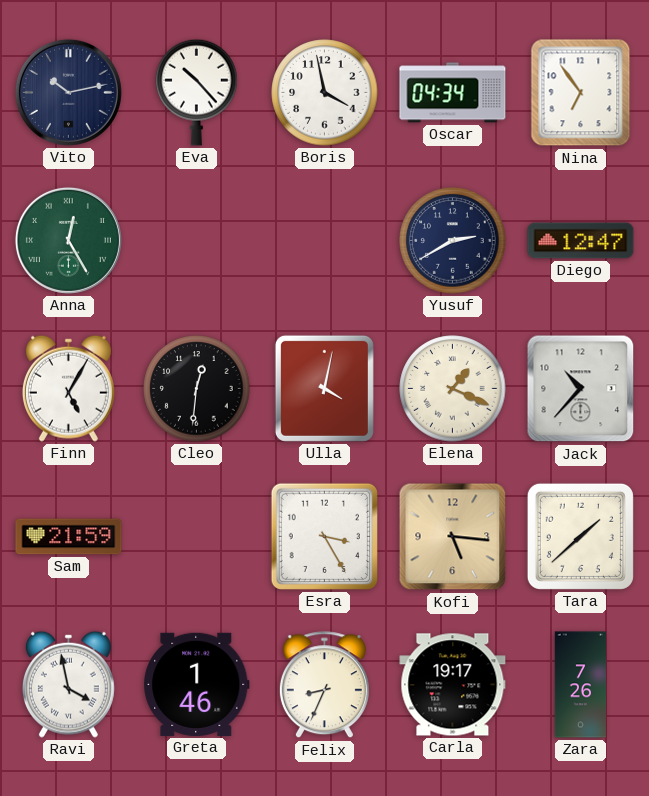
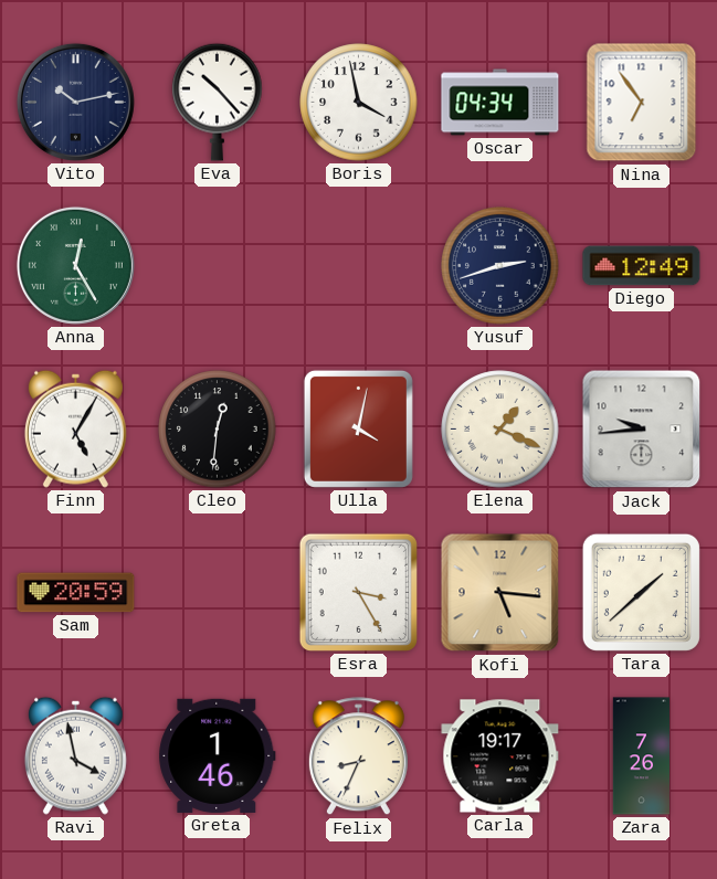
Yusuf: 2:40 -> 2:42 (500, 266)
Diego: 12:47 -> 12:49 (642, 266)
Jack: 10:37 -> 9:44 (642, 430)
Sam: 21:59 -> 20:59 (76, 593)
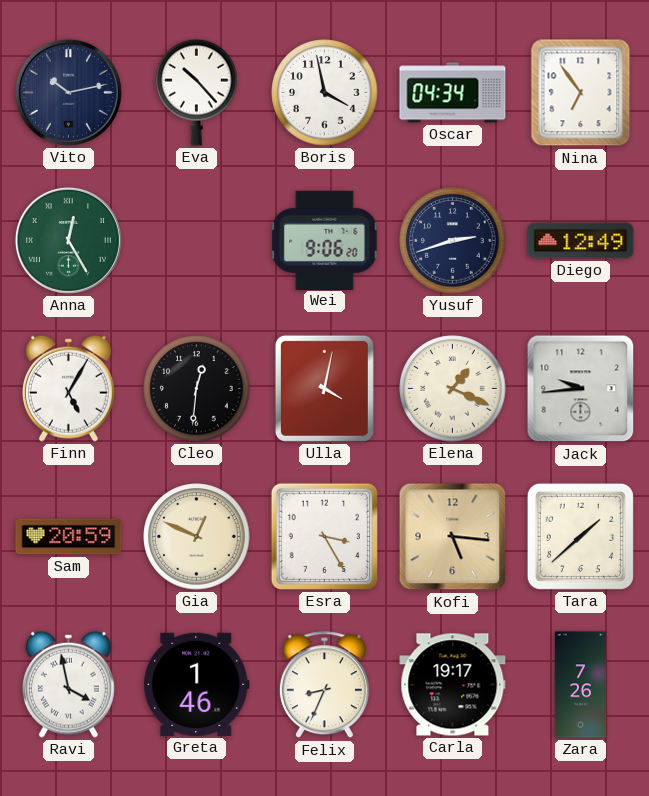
Wei: none -> 9:06 (325, 240)
Gia: none -> 12:49 (197, 537)
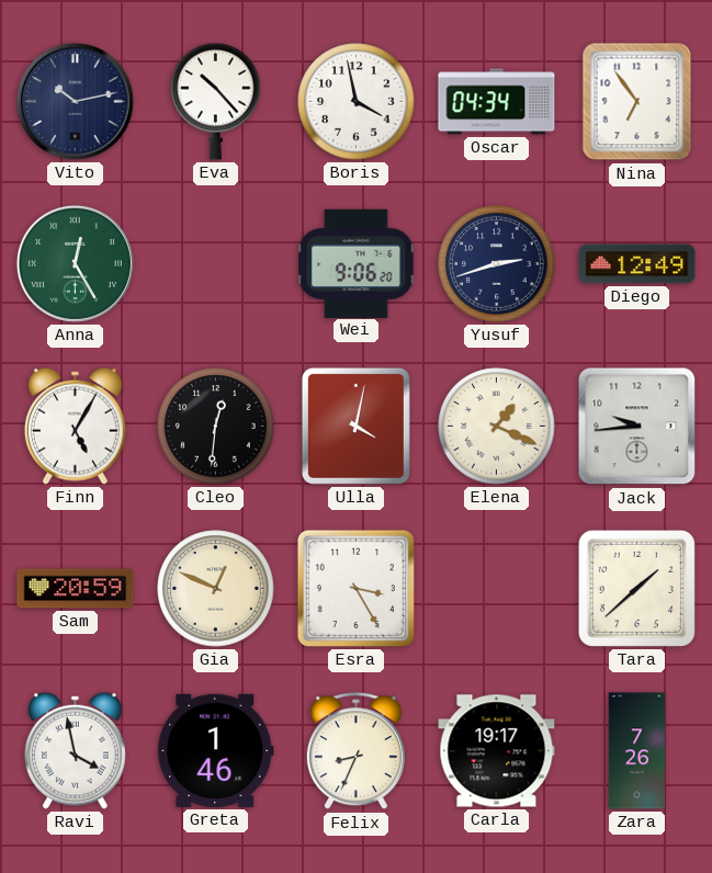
Kofi: 5:16 -> none (453, 537)
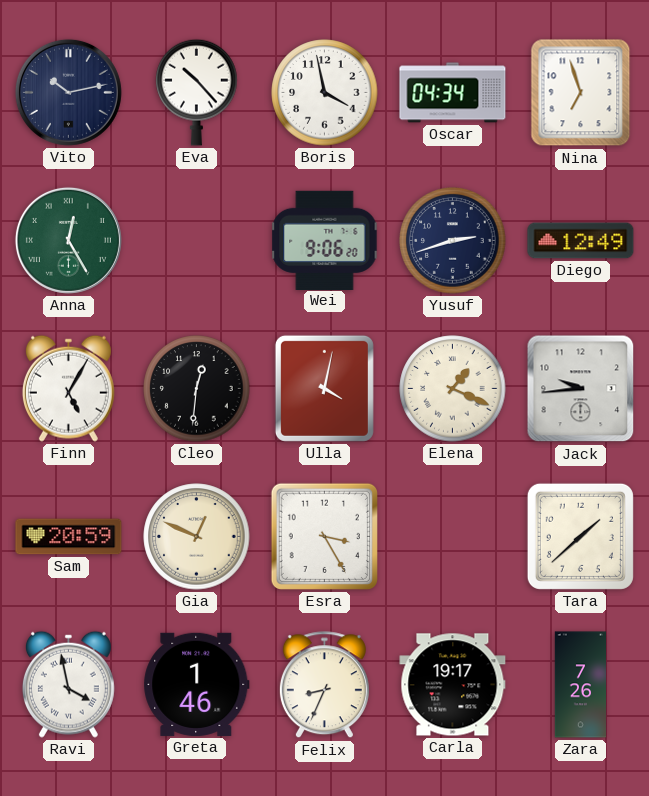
Nina: 6:54 -> 6:57 (581, 93)
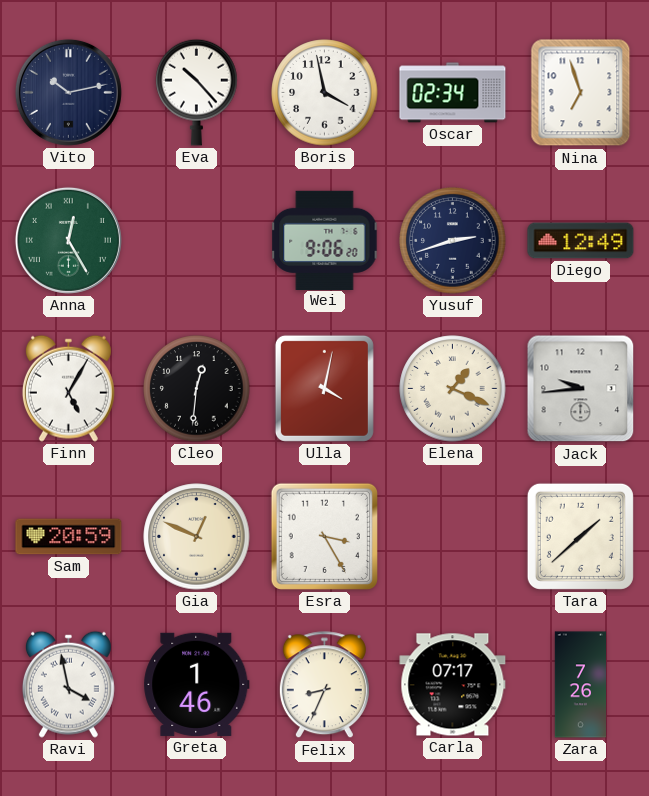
Oscar: 04:34 -> 02:34 (453, 93)
Carla: 19:17 -> 07:17 (453, 685)
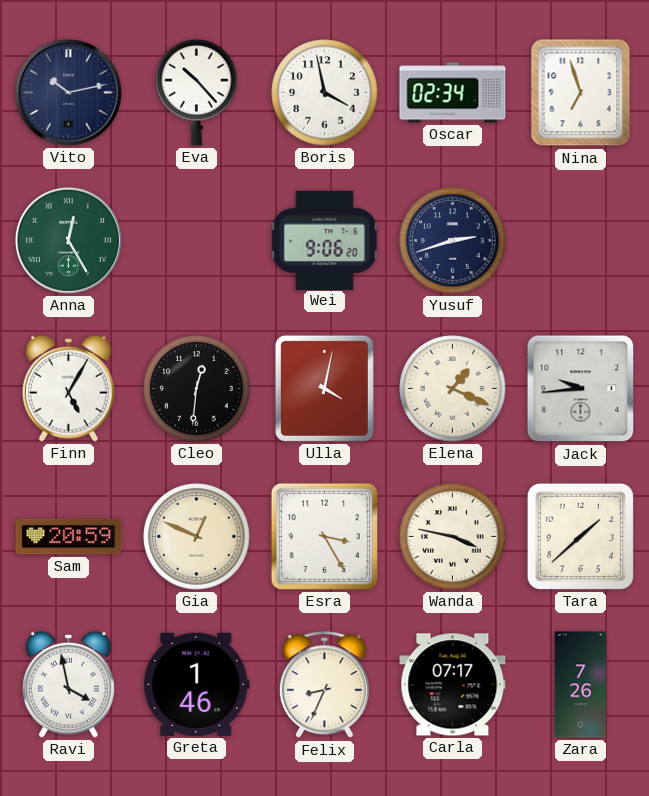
Diego: 12:49 -> none (581, 241)
Wanda: none -> 3:47 (453, 537)
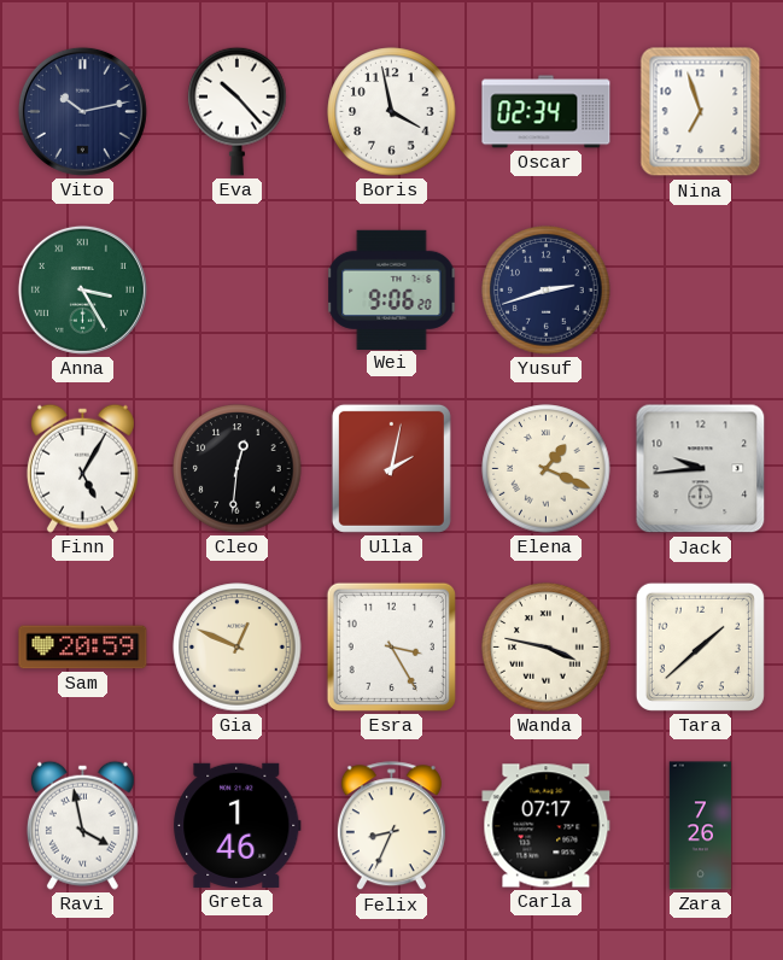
Anna: 12:25 -> 3:25 (82, 289)
Ulla: 4:02 -> 2:02 (391, 468)
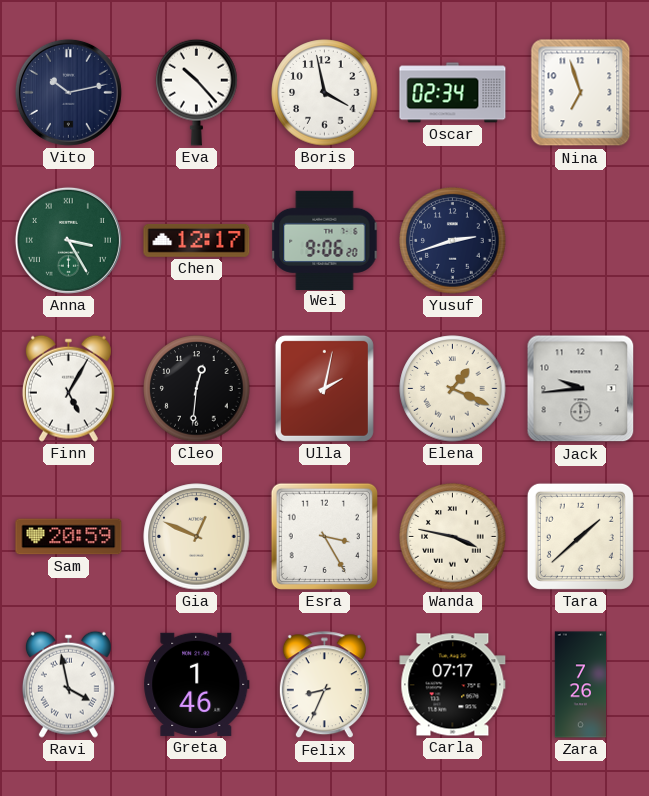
Chen: none -> 12:17 (197, 240)
